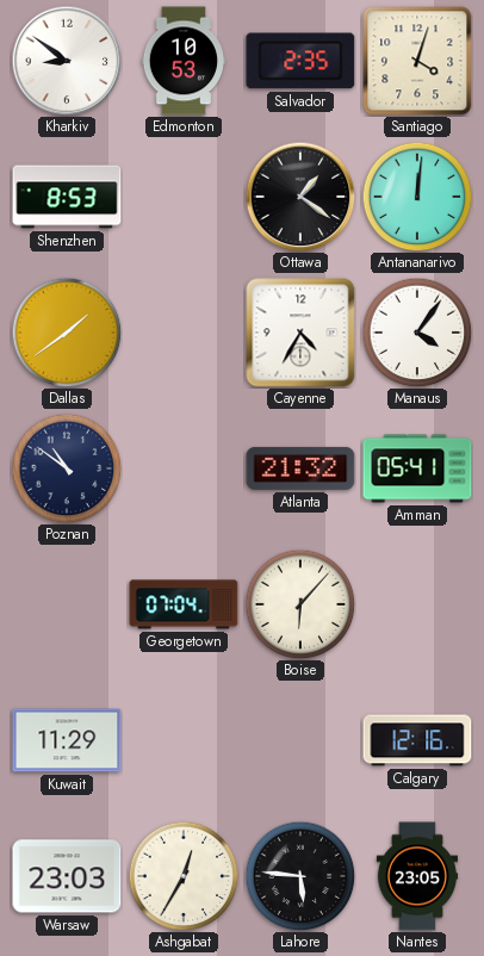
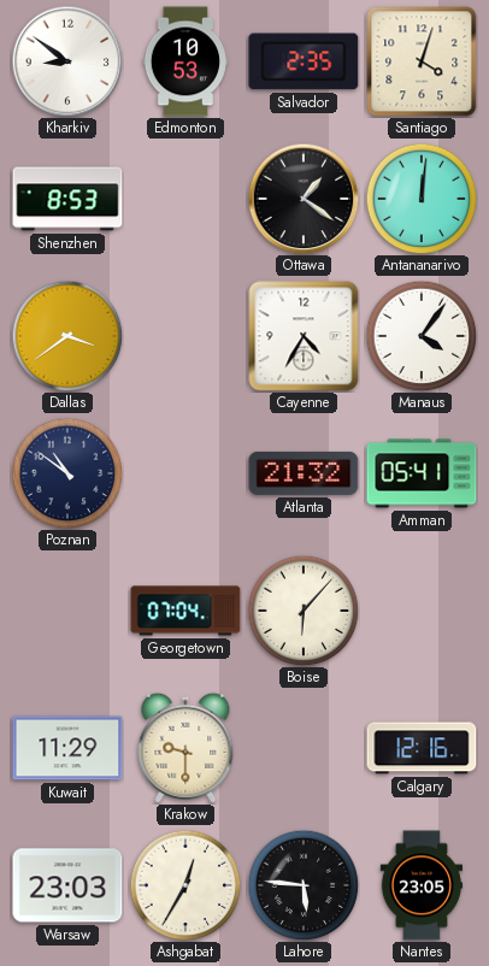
Dallas: 1:39 -> 3:39 (67, 336)
Krakow: none -> 9:30 (185, 748)
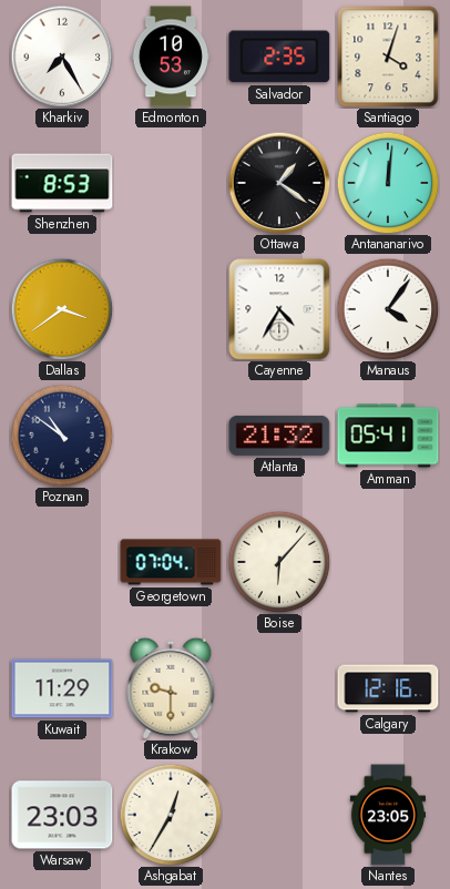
Kharkiv: 8:51 -> 7:25 (62, 57)
Lahore: 5:46 -> none (304, 885)
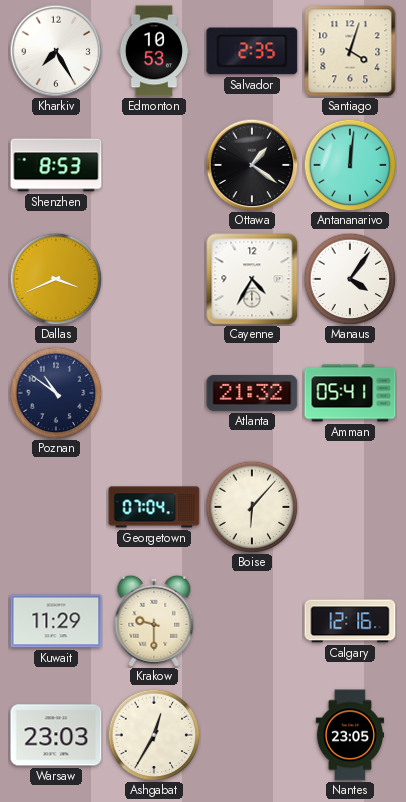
Dallas: 3:39 -> 3:41 (56, 279)
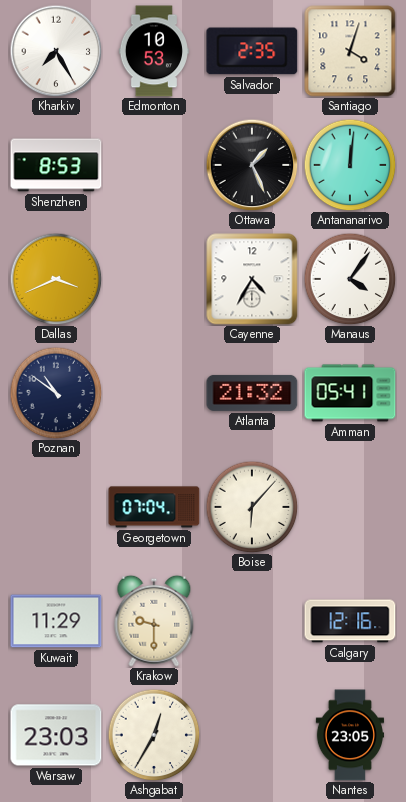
Ottawa: 1:21 -> 1:26 (252, 165)
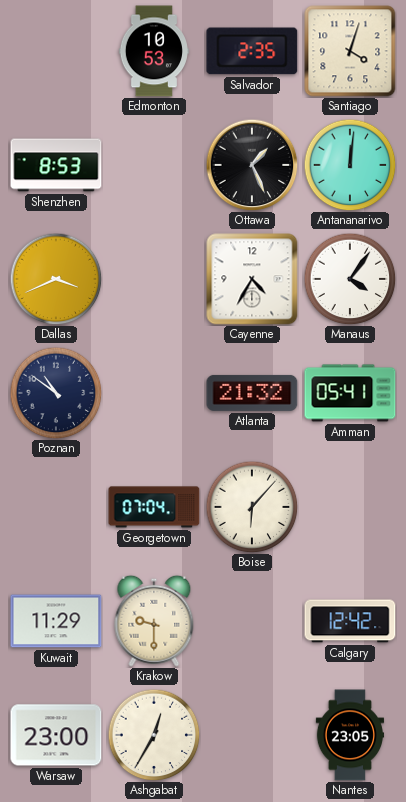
Kharkiv: 7:25 -> none (56, 51)
Calgary: 12:16 -> 12:42 (350, 621)
Warsaw: 23:03 -> 23:00 (56, 735)
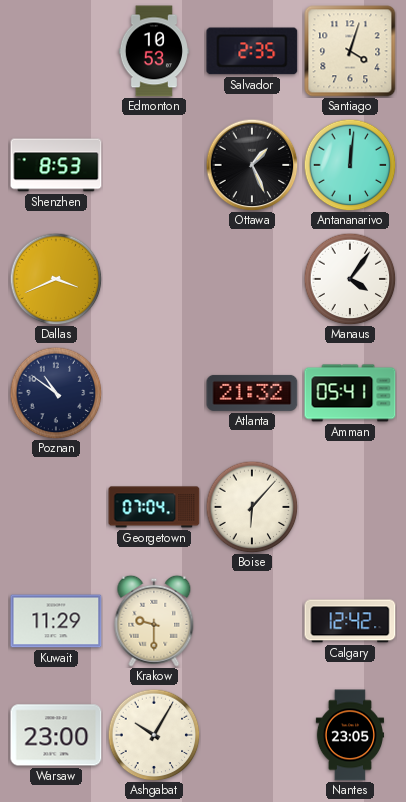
Cayenne: 4:35 -> none (252, 279)
Ashgabat: 12:35 -> 10:05 (154, 735)
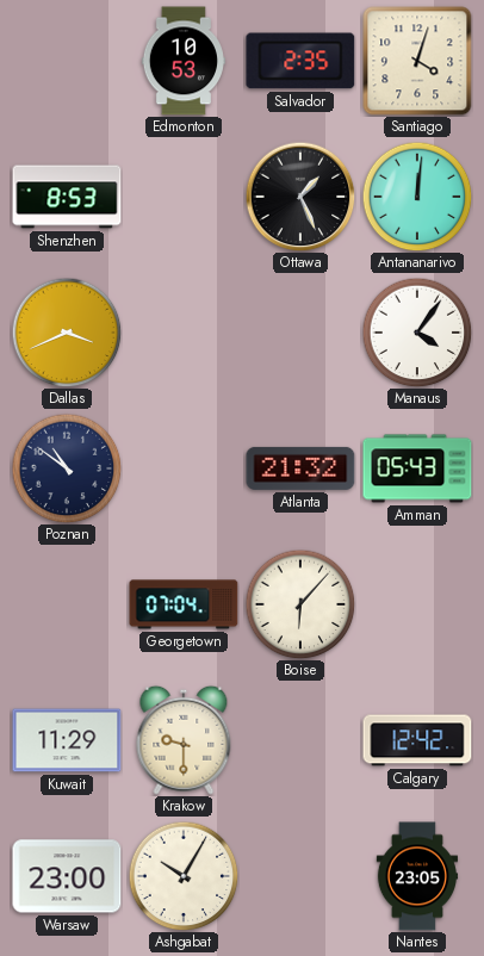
Amman: 05:41 -> 05:43 (417, 468)
